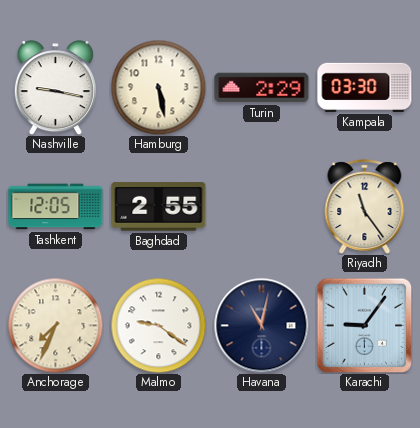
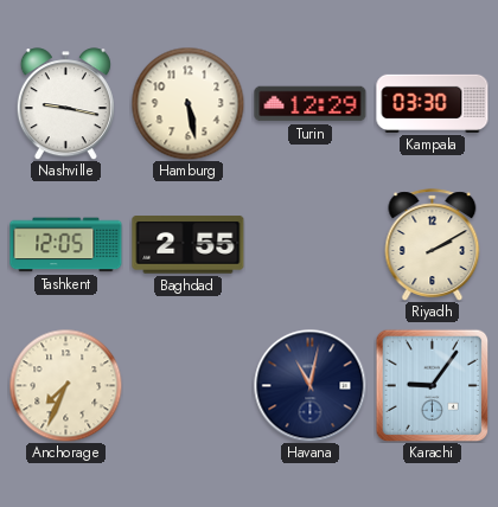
Turin: 2:29 -> 12:29 (311, 104)
Riyadh: 11:24 -> 2:10 (433, 245)
Malmo: 9:21 -> none (158, 325)
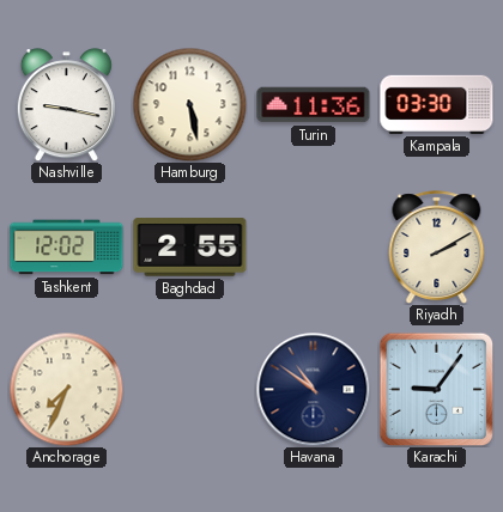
Turin: 12:29 -> 11:36 (314, 105)
Tashkent: 12:05 -> 12:02 (67, 248)
Havana: 11:02 -> 10:51 (313, 389)
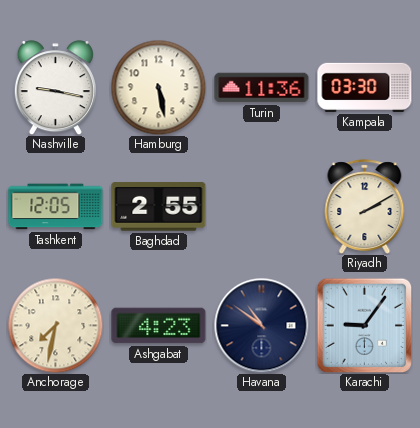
Tashkent: 12:02 -> 12:05 (56, 207)
Anchorage: 7:34 -> 7:32 (55, 325)
Ashgabat: none -> 4:23 (159, 326)
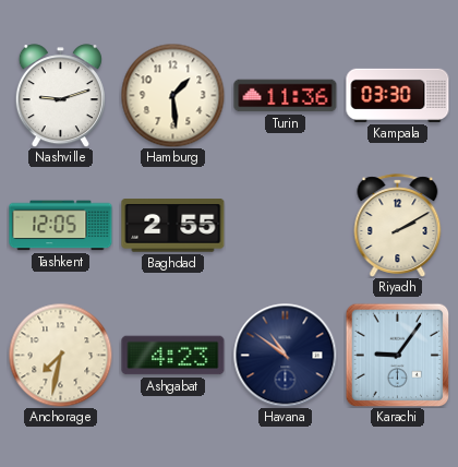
Nashville: 9:17 -> 9:12 (60, 96)
Hamburg: 5:28 -> 1:29 (172, 95)
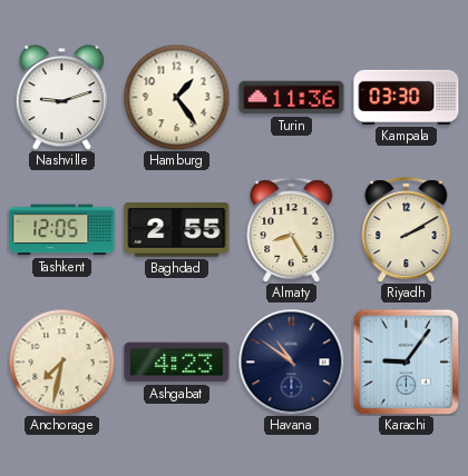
Hamburg: 1:29 -> 1:24 (176, 97)
Almaty: none -> 8:25 (292, 230)
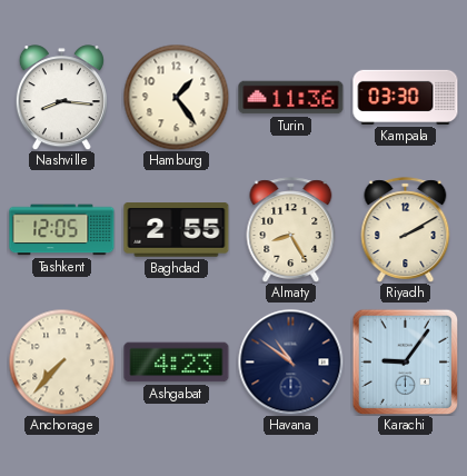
Nashville: 9:12 -> 8:16 (61, 98)
Anchorage: 7:32 -> 7:37 (61, 361)
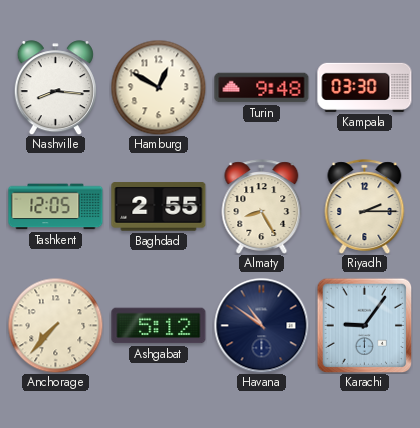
Hamburg: 1:24 -> 12:50 (158, 87)
Turin: 11:36 -> 9:48 (262, 88)
Riyadh: 2:10 -> 2:15 (365, 207)
Ashgabat: 4:23 -> 5:12 (159, 326)
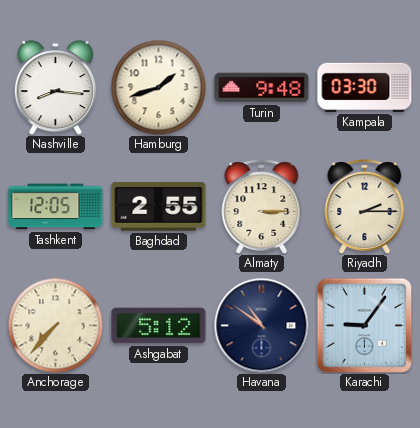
Hamburg: 12:50 -> 1:42 (158, 87)
Almaty: 8:25 -> 3:15 (262, 207)
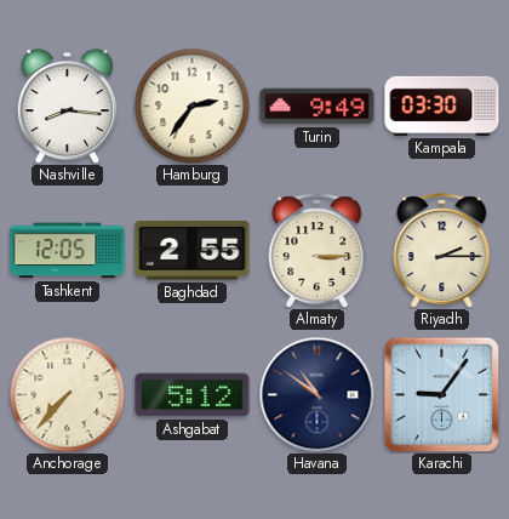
Hamburg: 1:42 -> 2:36 (191, 105)
Turin: 9:48 -> 9:49 (318, 107)
